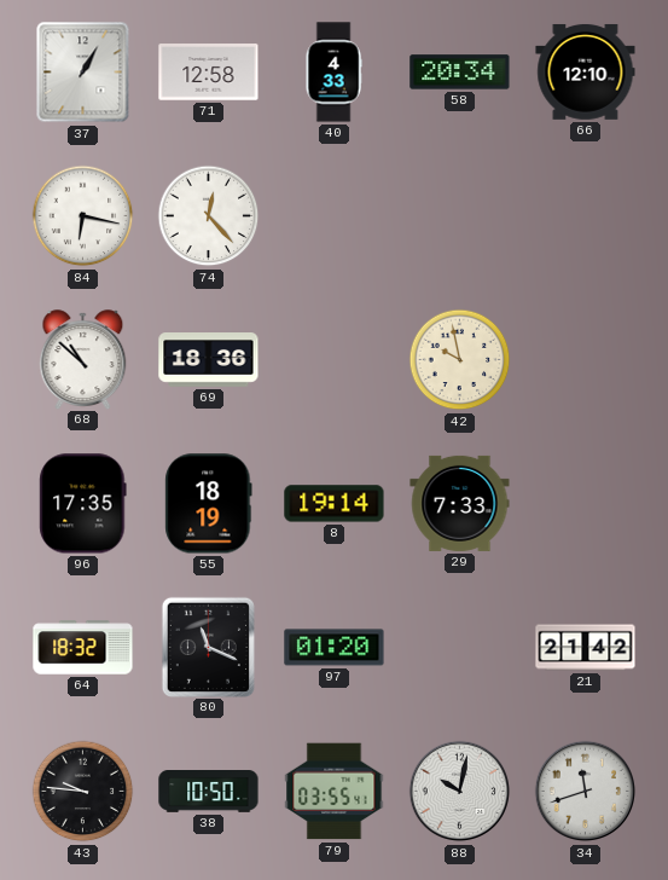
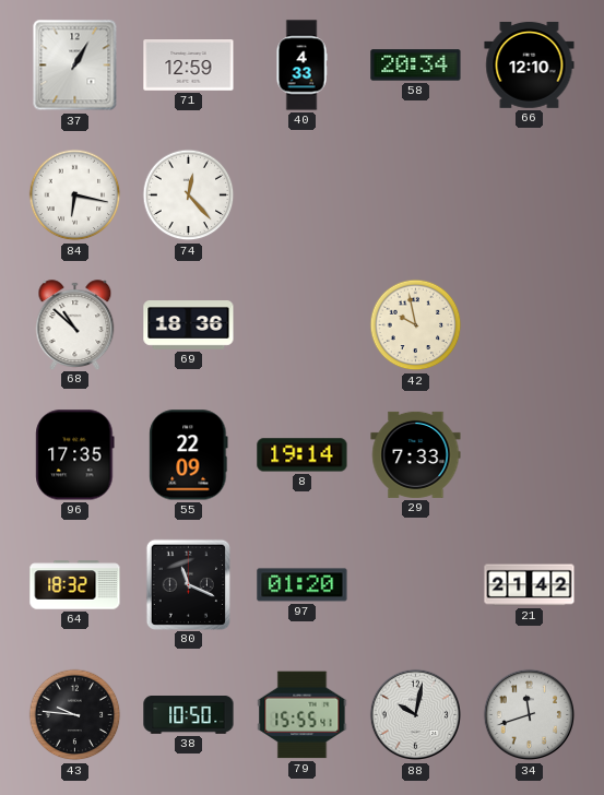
71: 12:58 -> 12:59 (189, 66)
55: 18:19 -> 22:09 (189, 455)
79: 03:55 -> 15:55 (303, 715)
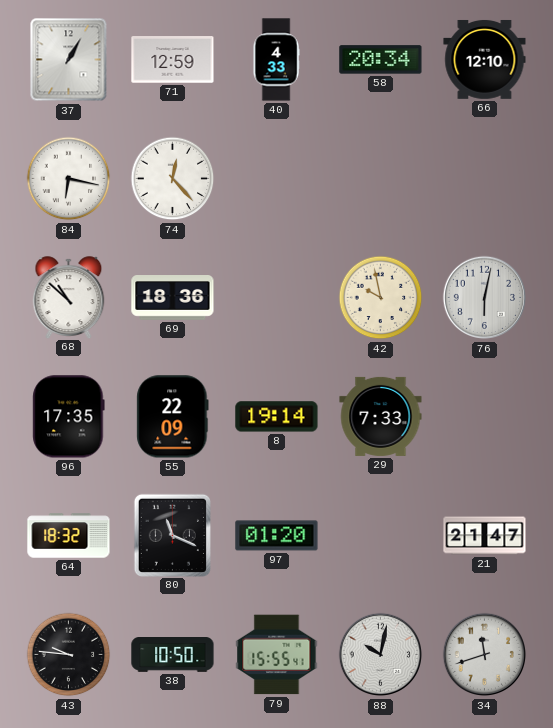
76: none -> 6:02 (485, 298)
21: 21:42 -> 21:47 (485, 536)
